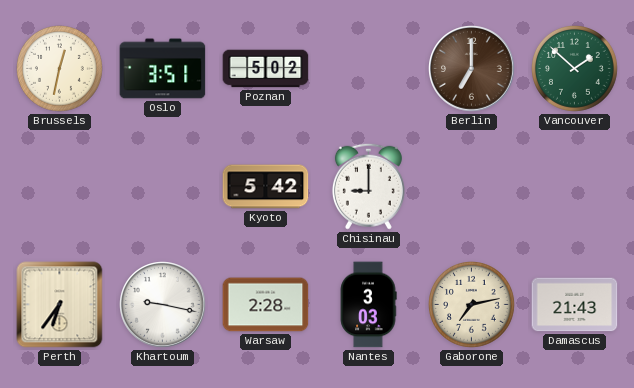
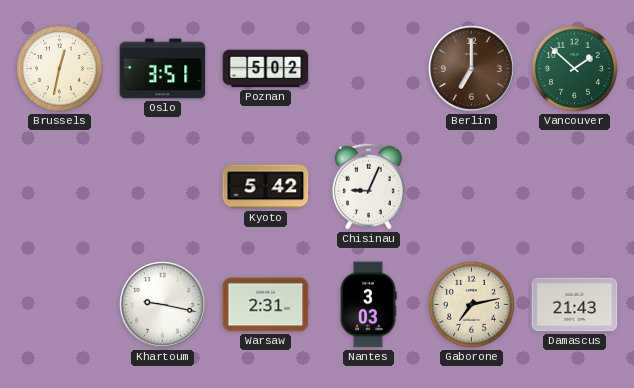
Chisinau: 9:00 -> 9:04 (368, 186)
Perth: 6:36 -> none (60, 305)
Warsaw: 2:28 -> 2:31 (266, 305)
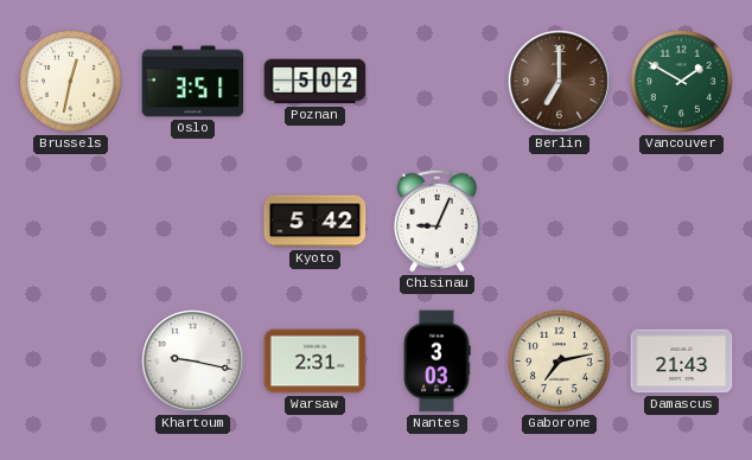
Vancouver: 1:52 -> 1:50 (682, 82)
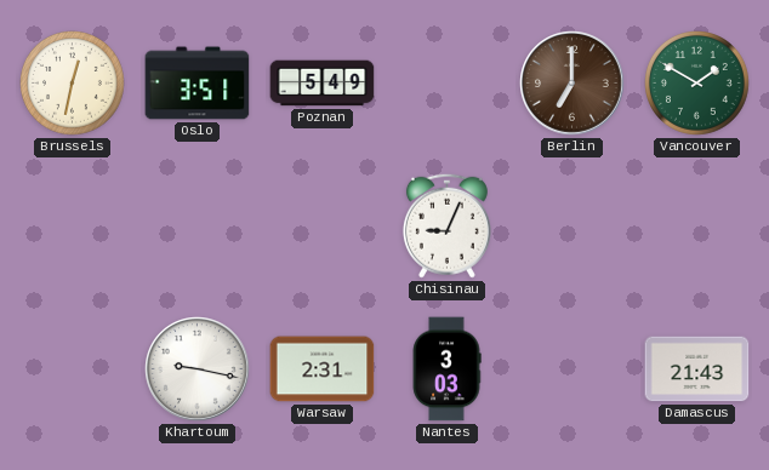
Poznan: 5:02 -> 5:49 (323, 84)
Kyoto: 5:42 -> none (316, 222)
Gaborone: 7:13 -> none (560, 362)
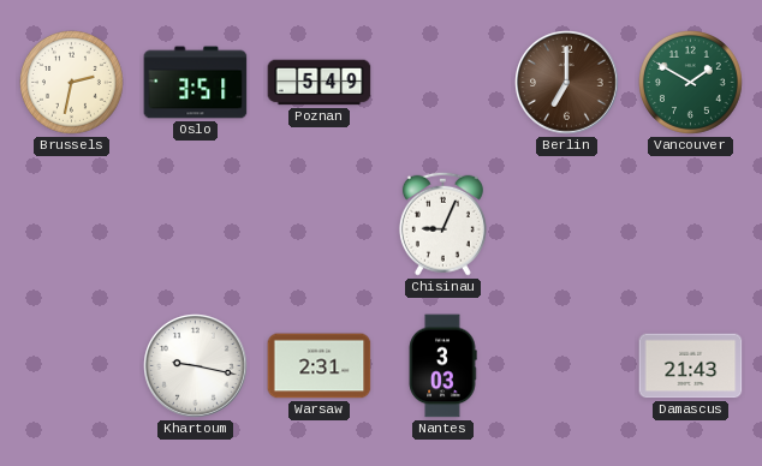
Brussels: 12:32 -> 2:32 (72, 83)
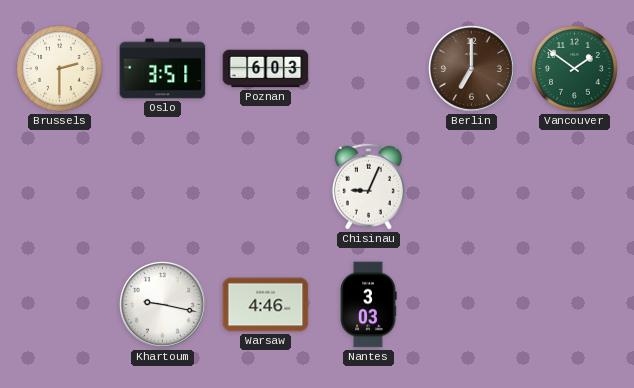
Brussels: 2:32 -> 2:30 (60, 69)
Poznan: 5:49 -> 6:03 (266, 69)
Vancouver: 1:50 -> 1:51 (575, 69)
Warsaw: 2:31 -> 4:46 (266, 305)
Damascus: 21:43 -> none (691, 366)
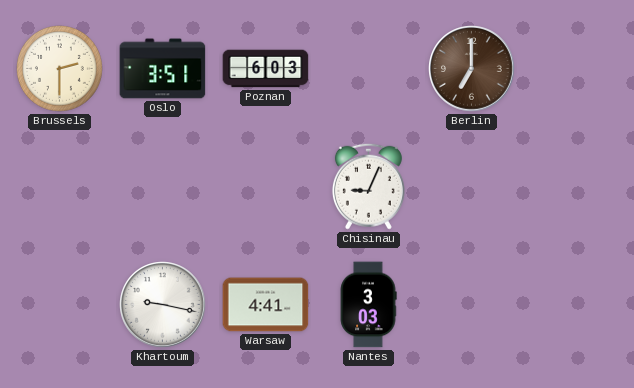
Vancouver: 1:51 -> none (575, 69)
Warsaw: 4:46 -> 4:41 (266, 305)
